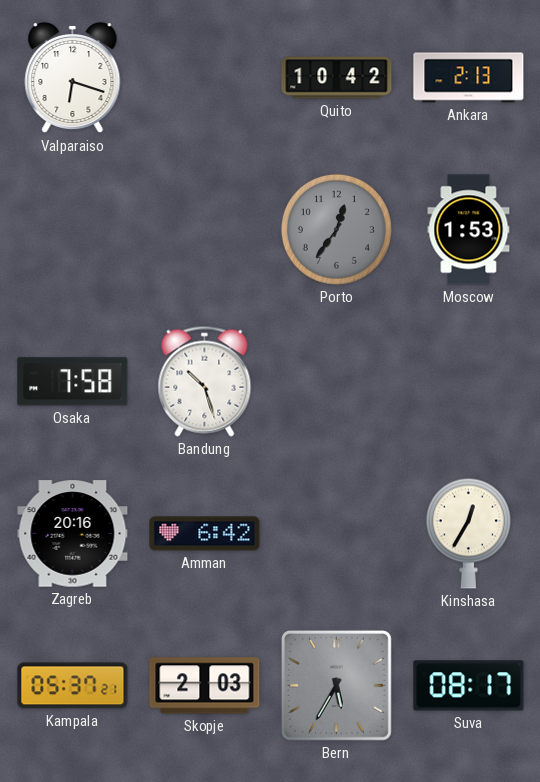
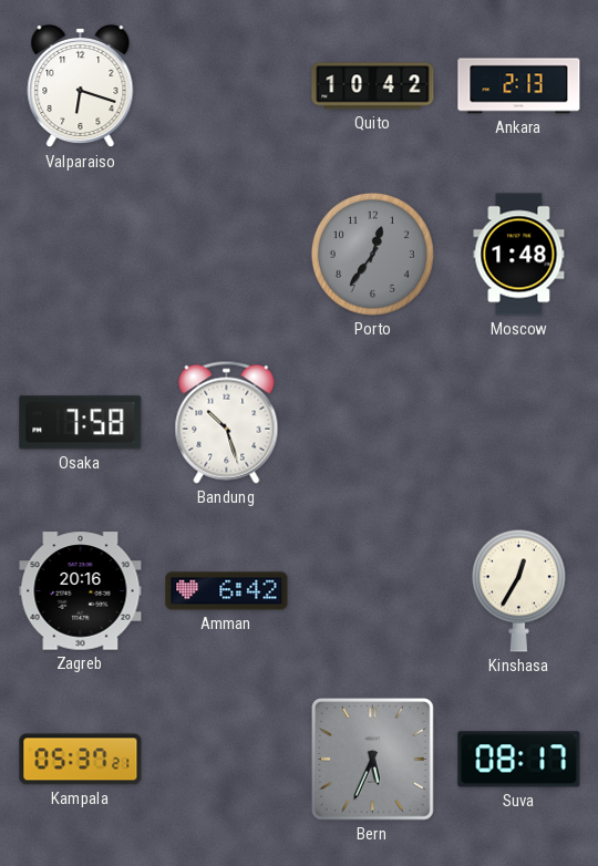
Moscow: 1:53 -> 1:48 (519, 255)
Skopje: 2:03 -> none (205, 686)
Bern: 5:35 -> 5:34 (372, 759)
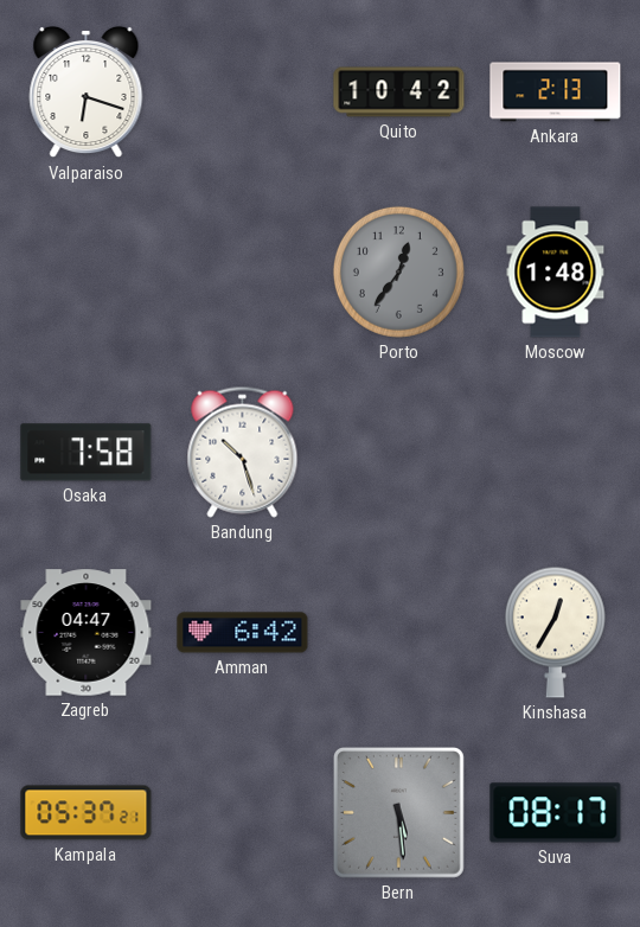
Zagreb: 20:16 -> 04:47 (87, 633)
Bern: 5:34 -> 5:29 (398, 812)
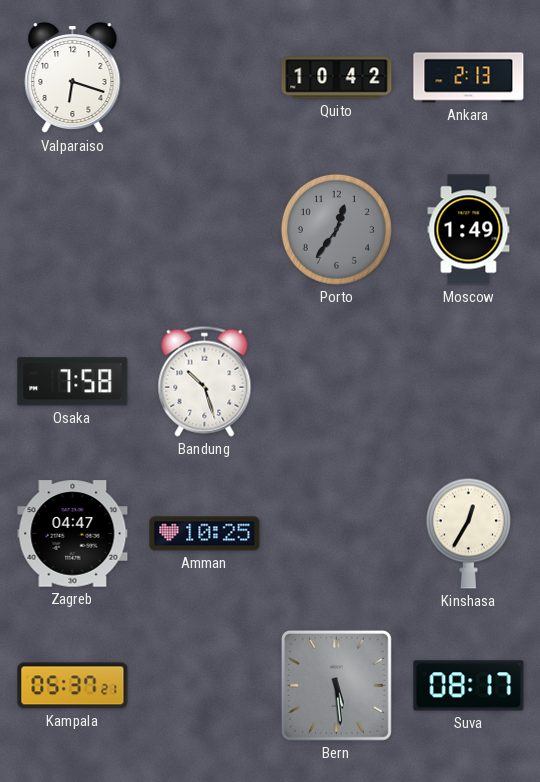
Moscow: 1:48 -> 1:49 (469, 230)
Amman: 6:42 -> 10:25 (205, 534)
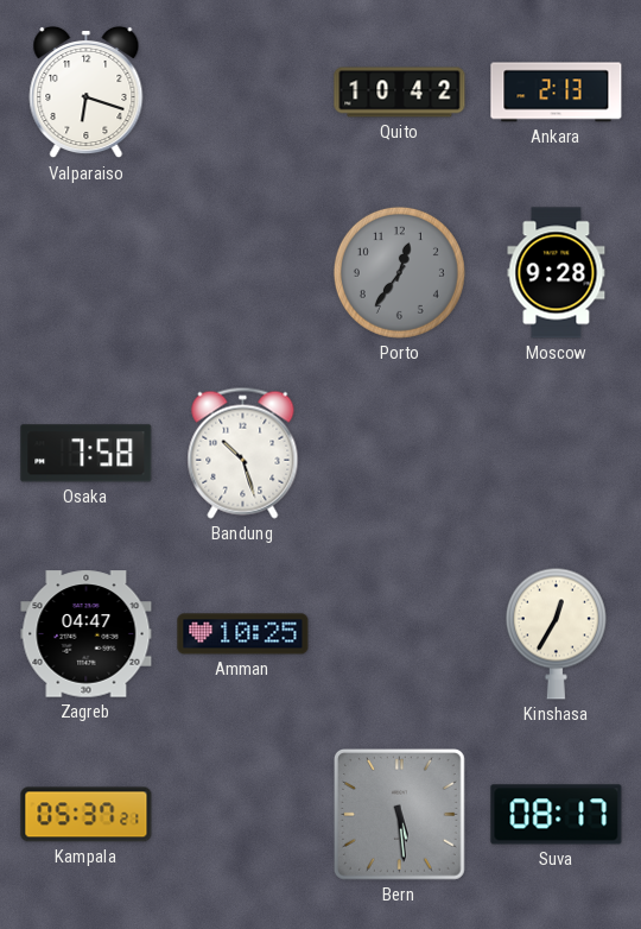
Moscow: 1:49 -> 9:28 (557, 273)
